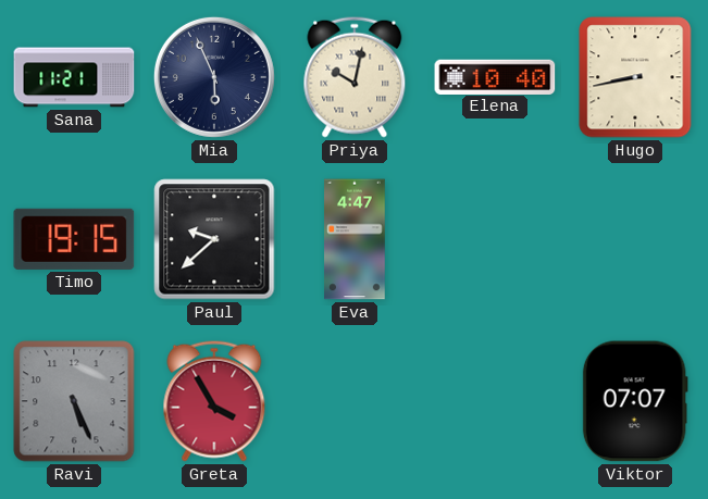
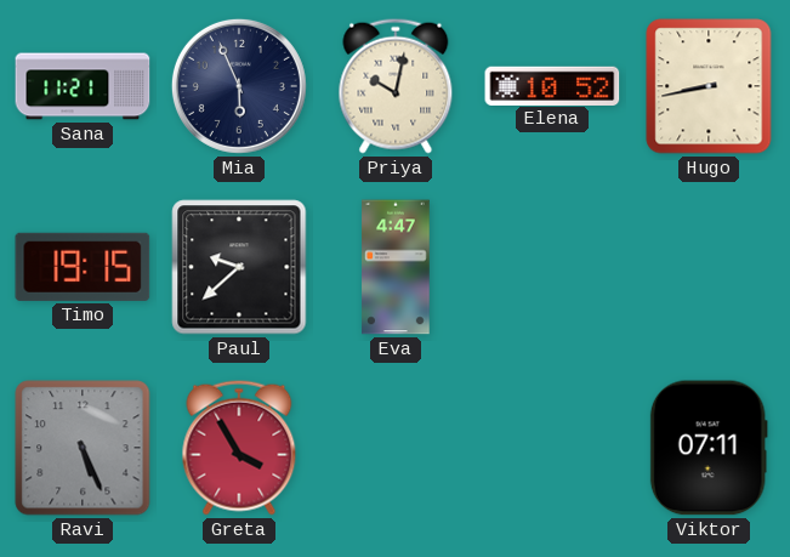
Elena: 10:40 -> 10:52 (552, 85)
Viktor: 07:07 -> 07:11 (709, 448)
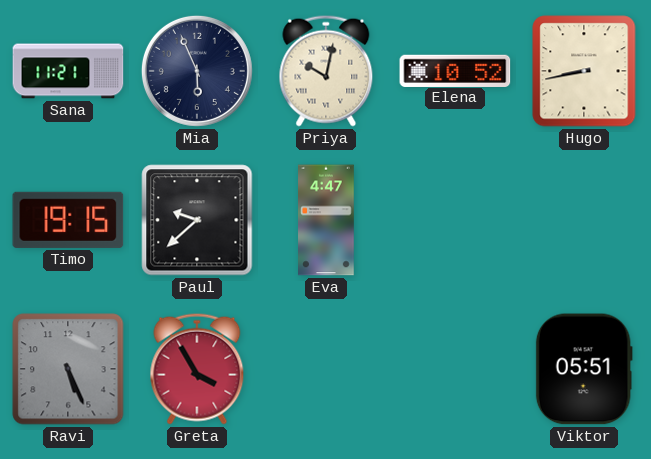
Viktor: 07:11 -> 05:51 (584, 369)
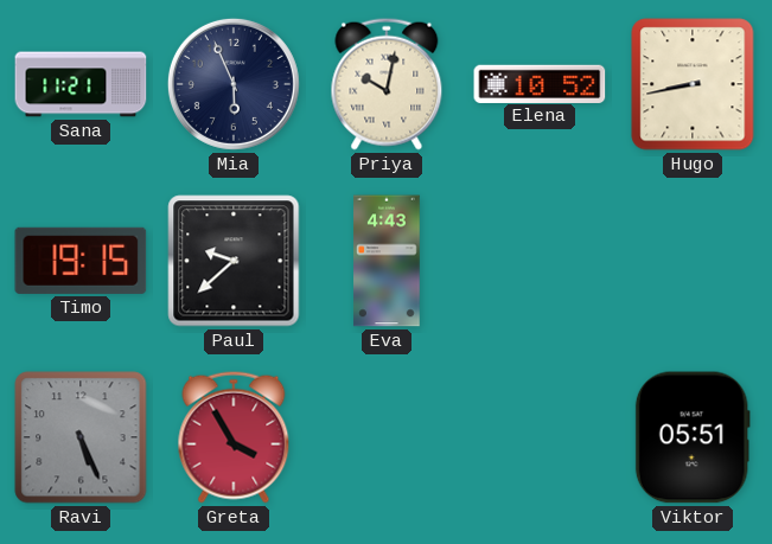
Eva: 4:47 -> 4:43 (387, 261)
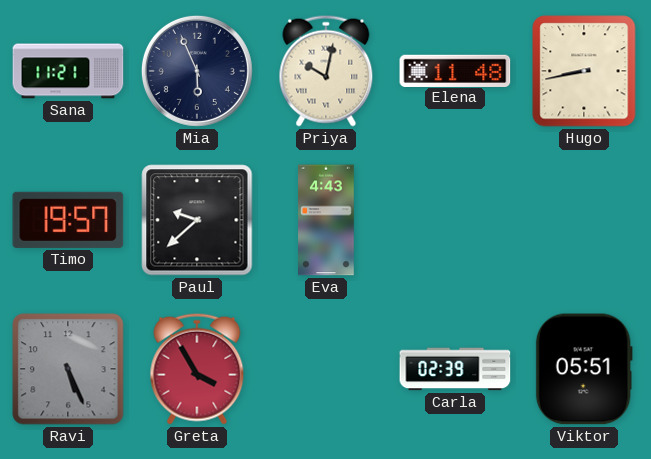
Elena: 10:52 -> 11:48 (455, 70)
Timo: 19:15 -> 19:57 (68, 220)
Carla: none -> 02:39 (455, 369)
